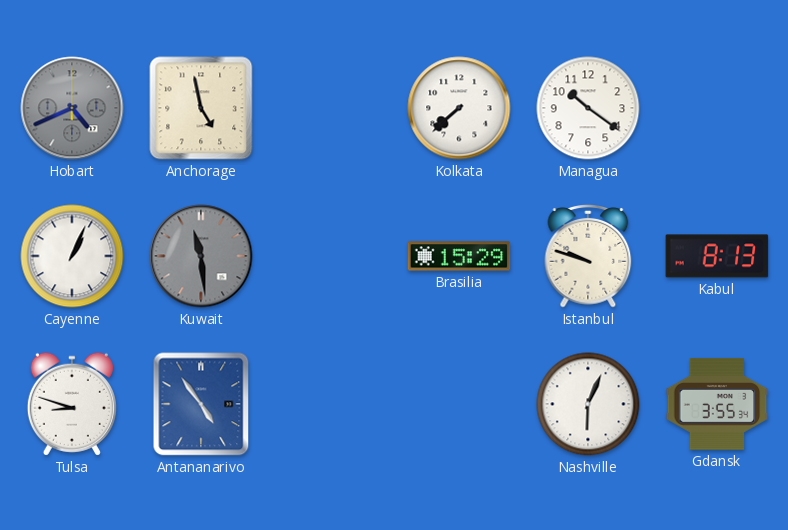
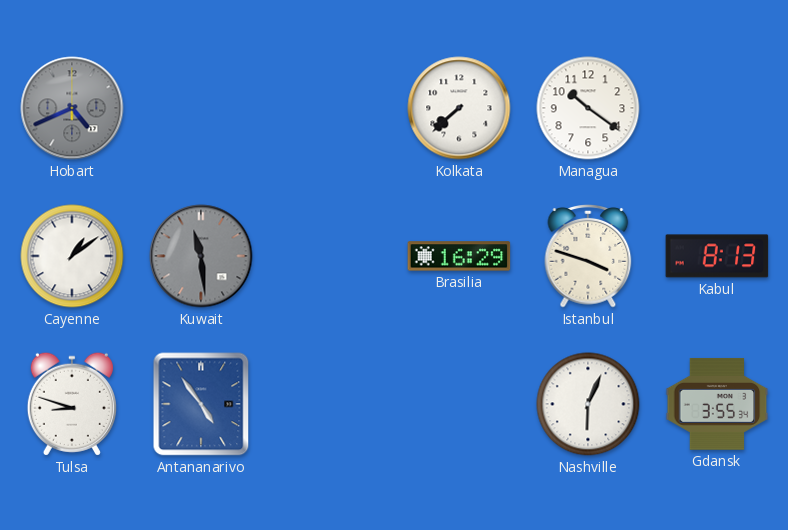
Anchorage: 4:58 -> none (201, 108)
Cayenne: 1:04 -> 1:09 (72, 256)
Brasilia: 15:29 -> 16:29 (459, 256)
Istanbul: 9:48 -> 3:48 (588, 257)
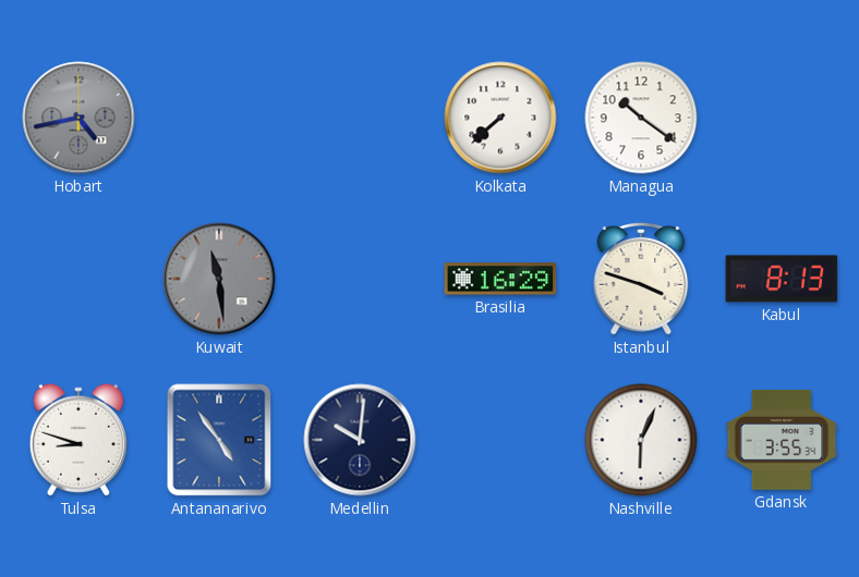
Hobart: 4:41 -> 4:43 (78, 118)
Cayenne: 1:09 -> none (72, 256)
Medellin: none -> 10:01 (360, 440)
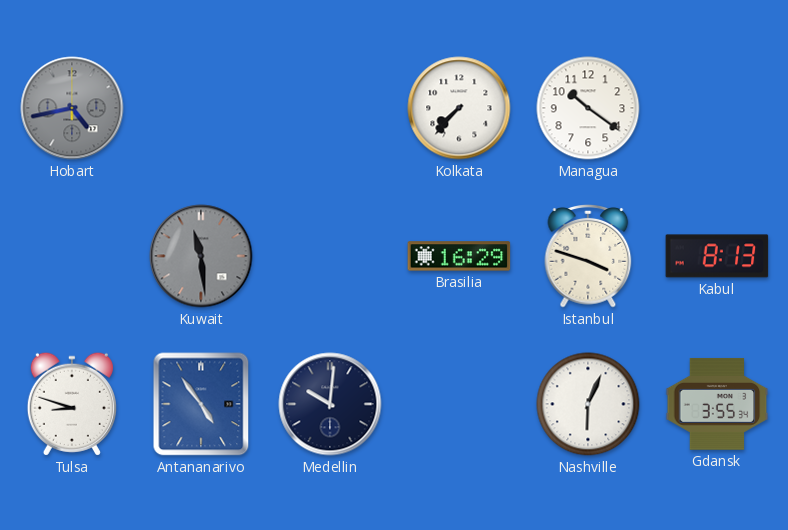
Kolkata: 7:38 -> 7:37 (459, 108)
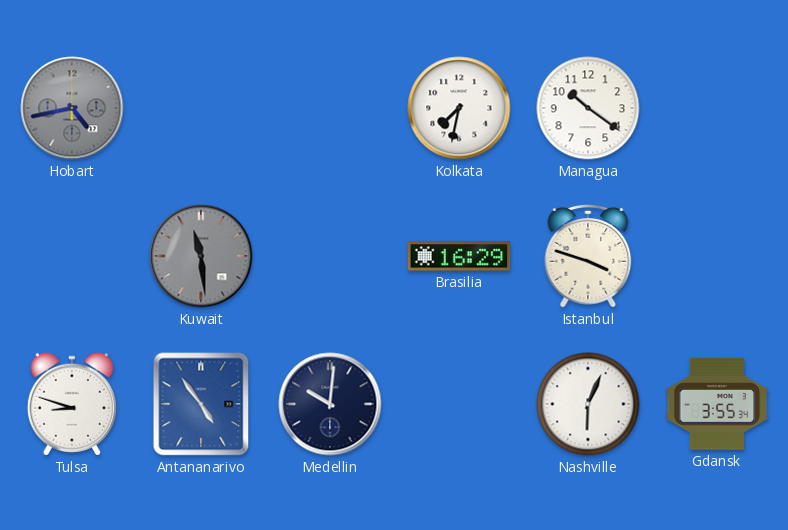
Kolkata: 7:37 -> 7:32 (459, 108)
Kabul: 8:13 -> none (717, 256)
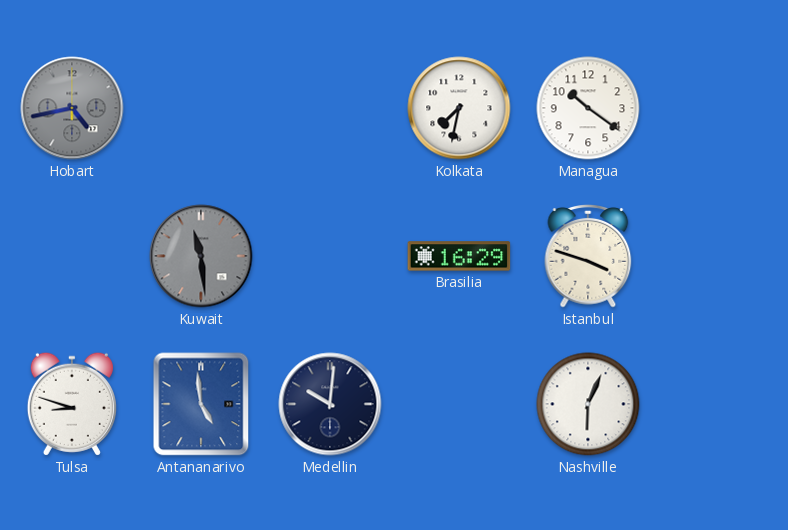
Antananarivo: 4:54 -> 4:59 (201, 404)
Gdansk: 3:55 -> none (717, 404)
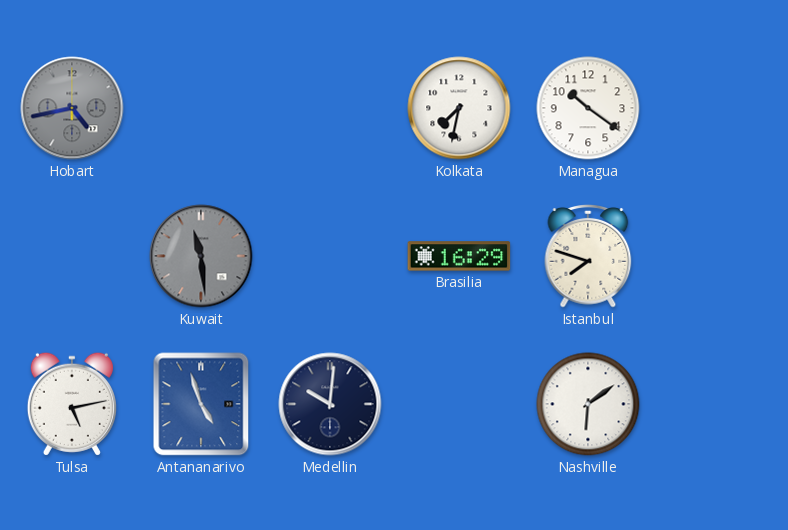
Istanbul: 3:48 -> 7:48 (588, 257)
Tulsa: 8:48 -> 5:13 (72, 404)
Antananarivo: 4:59 -> 4:57 (201, 404)
Nashville: 6:04 -> 6:09 (588, 404)
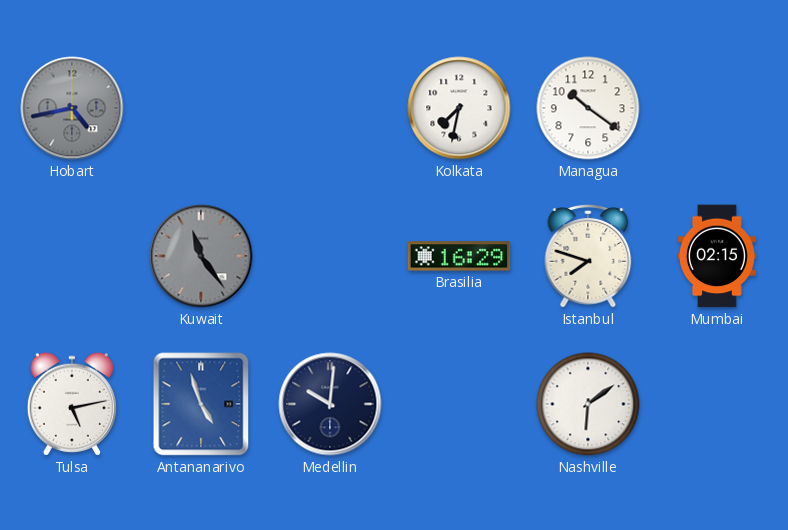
Kuwait: 11:29 -> 11:24 (201, 256)
Mumbai: none -> 02:15 (717, 256)
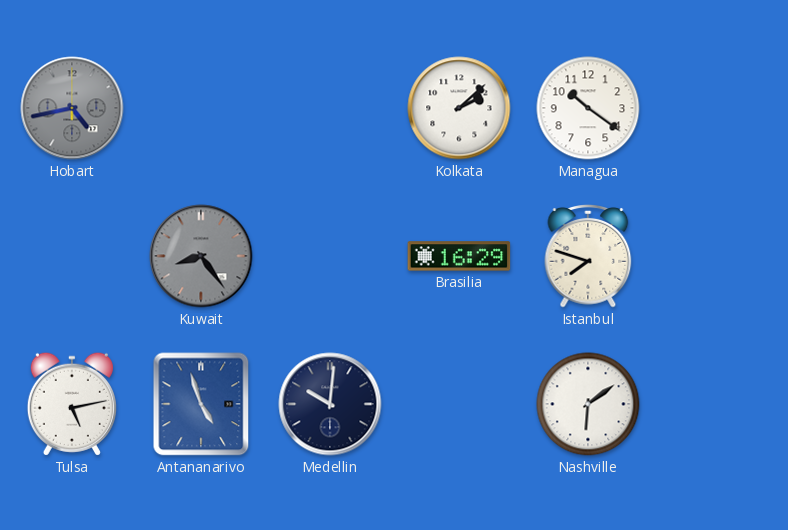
Kolkata: 7:32 -> 2:08 (459, 108)
Kuwait: 11:24 -> 8:24 (201, 256)
Mumbai: 02:15 -> none (717, 256)
